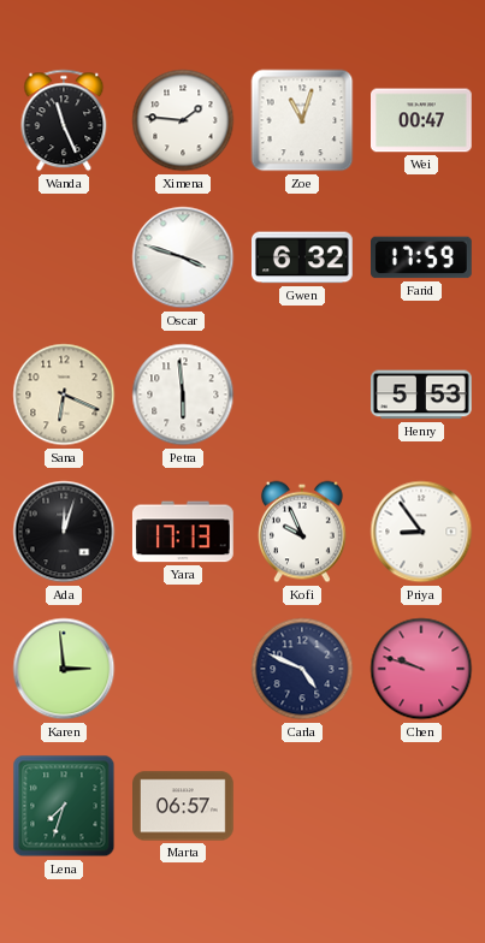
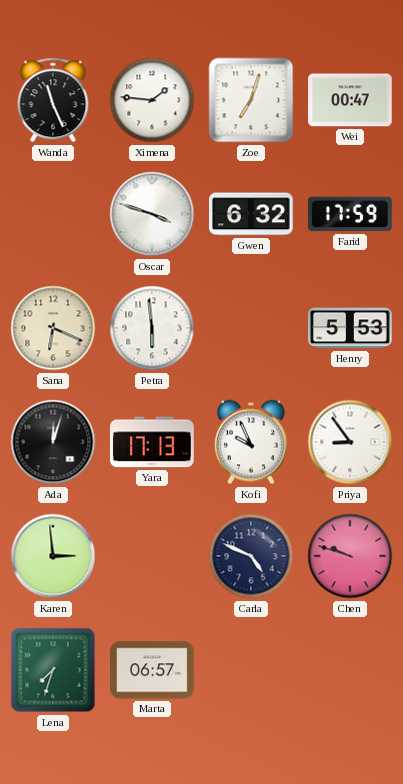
Zoe: 11:03 -> 7:03 (251, 100)
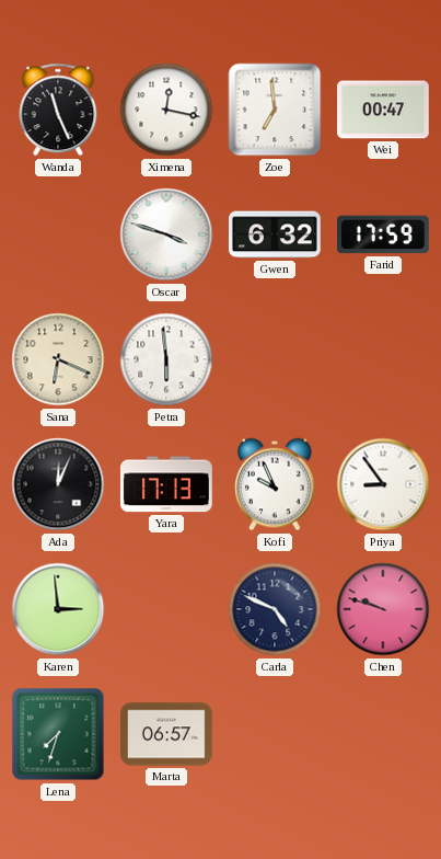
Ximena: 1:46 -> 12:17 (166, 110)
Zoe: 7:03 -> 6:59 (275, 110)
Henry: 5:53 -> none (351, 328)
Ada: 12:03 -> 12:04 (58, 484)
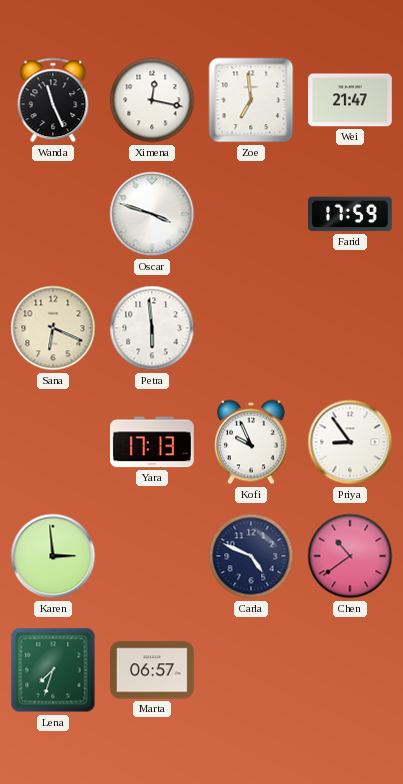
Wei: 00:47 -> 21:47 (351, 100)
Gwen: 6:32 -> none (276, 234)
Ada: 12:04 -> none (58, 484)
Chen: 9:48 -> 10:39 (350, 556)
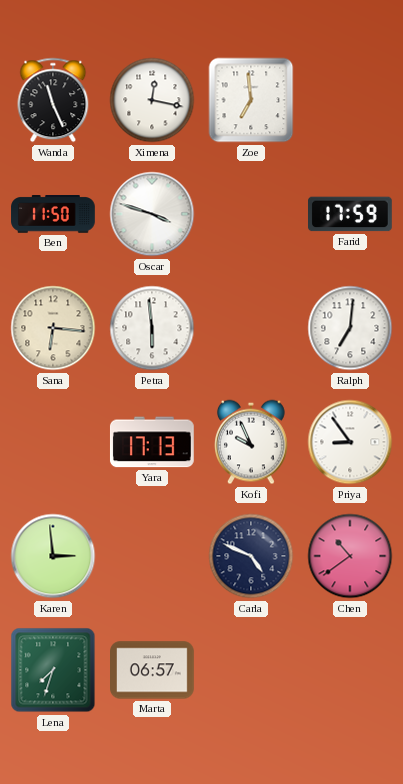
Wei: 21:47 -> none (351, 100)
Ben: none -> 11:50 (53, 215)
Sana: 6:19 -> 6:16 (53, 328)
Ralph: none -> 7:01 (350, 328)
